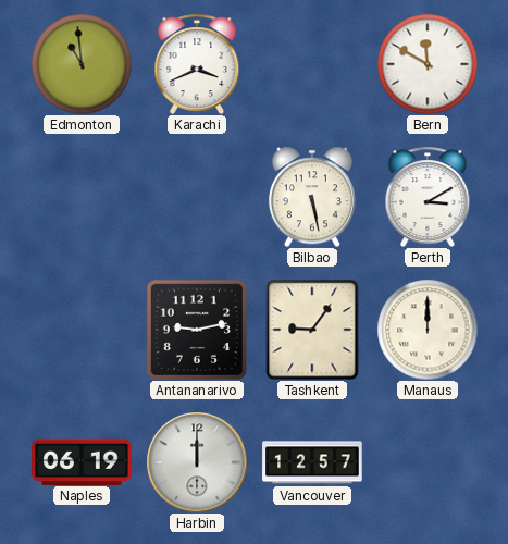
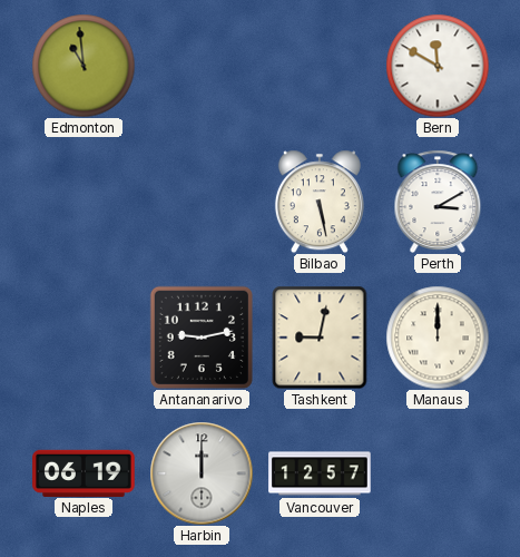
Karachi: 3:41 -> none (197, 63)
Tashkent: 9:06 -> 9:02 (320, 338)
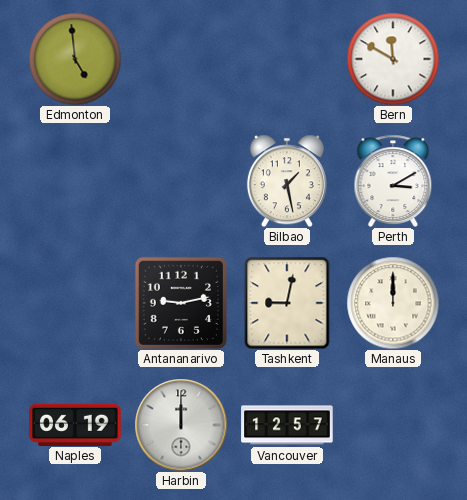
Edmonton: 10:59 -> 4:59 (75, 59)
Bilbao: 5:28 -> 1:28 (287, 181)
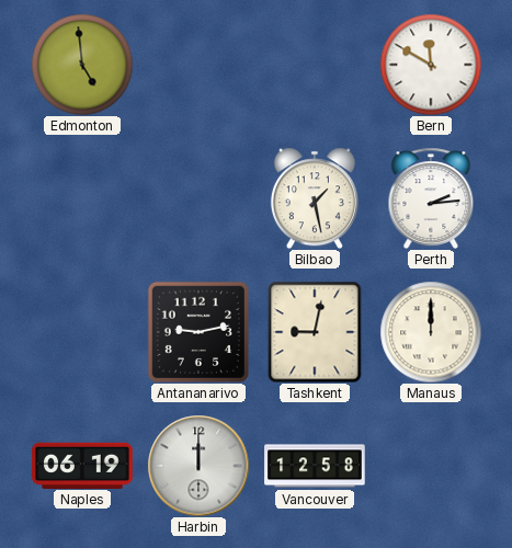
Perth: 3:10 -> 2:14 (431, 197)
Vancouver: 12:57 -> 12:58 (315, 466)
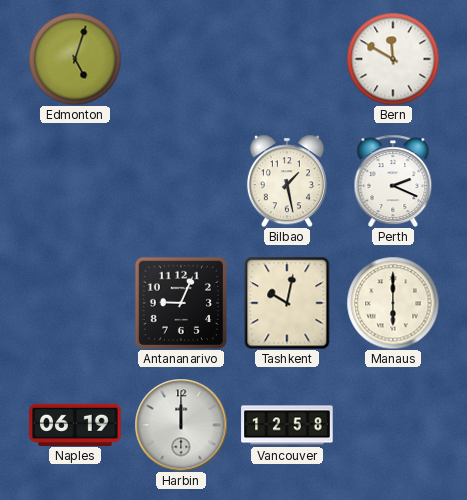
Edmonton: 4:59 -> 5:03 (75, 59)
Perth: 2:14 -> 2:19 (393, 180)
Antananarivo: 9:13 -> 9:04 (181, 303)
Tashkent: 9:02 -> 10:02 (287, 303)
Manaus: 12:00 -> 6:00 (393, 303)
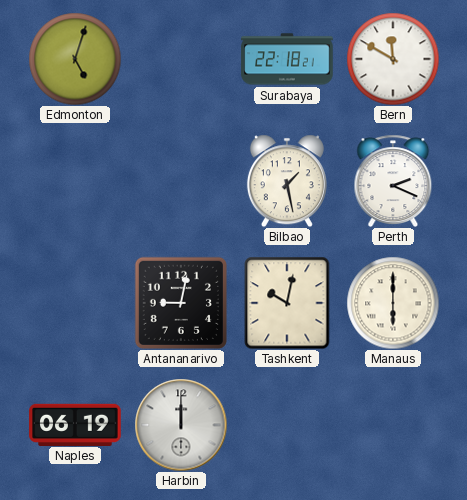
Surabaya: none -> 22:18 (287, 59)
Antananarivo: 9:04 -> 9:02 (181, 303)
Vancouver: 12:58 -> none (287, 425)
